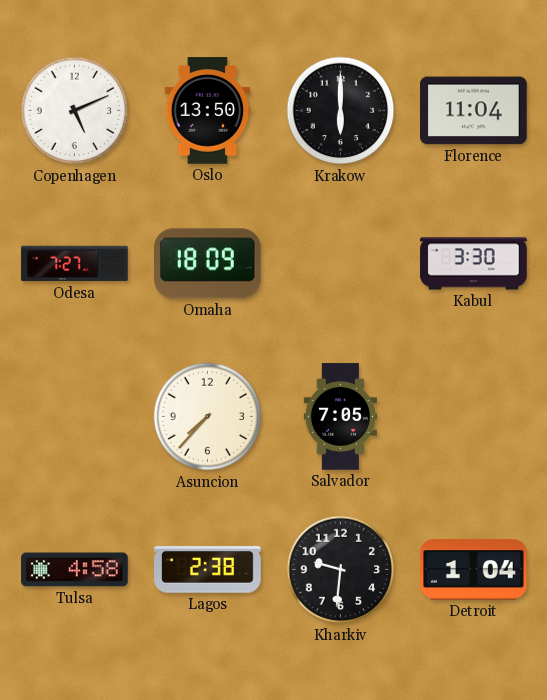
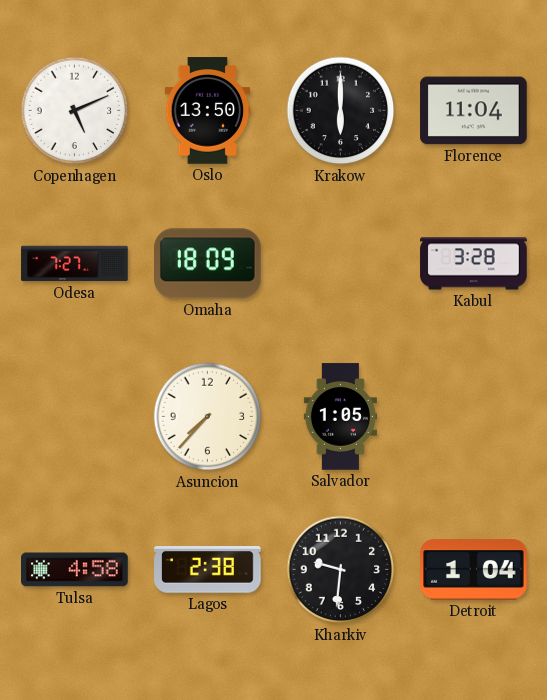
Kabul: 3:30 -> 3:28 (474, 264)
Salvador: 7:05 -> 1:05 (340, 417)
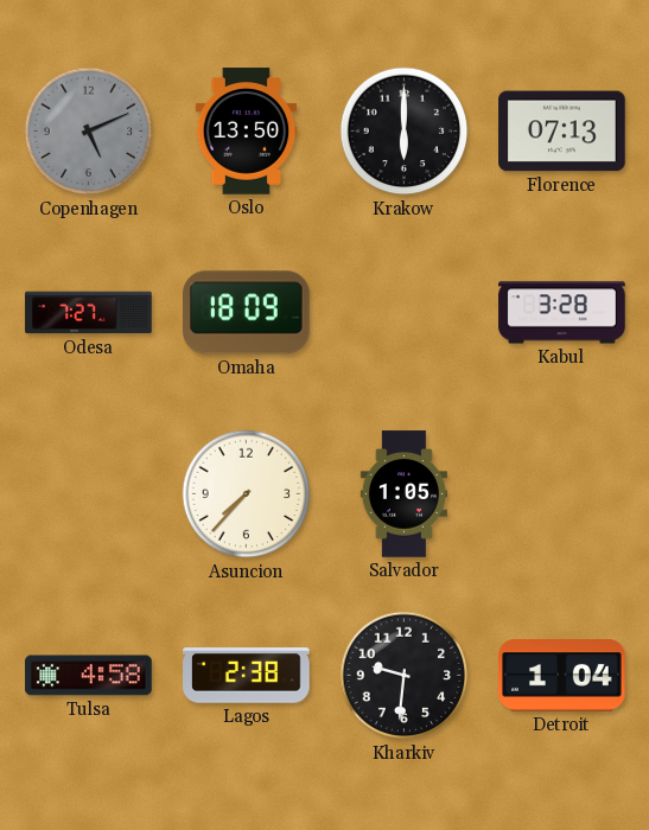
Copenhagen dial: white -> grey (89, 132)
Florence: 11:04 -> 07:13 (562, 132)
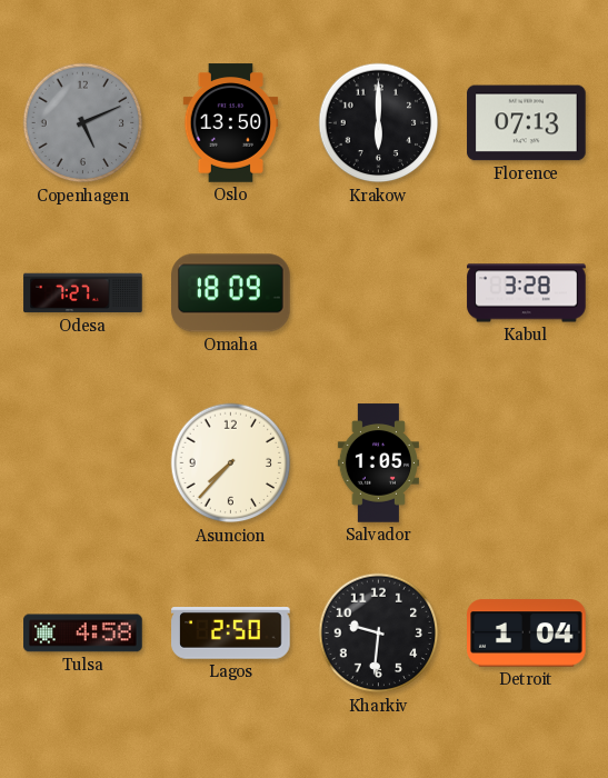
Lagos: 2:38 -> 2:50 (231, 634)
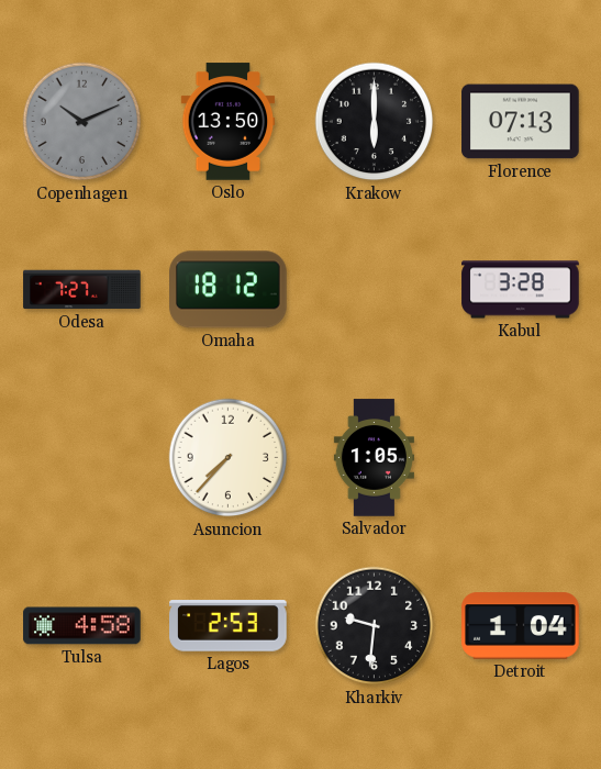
Copenhagen: 5:11 -> 10:11 (82, 122)
Omaha: 18:09 -> 18:12 (229, 290)
Lagos: 2:50 -> 2:53 (229, 626)
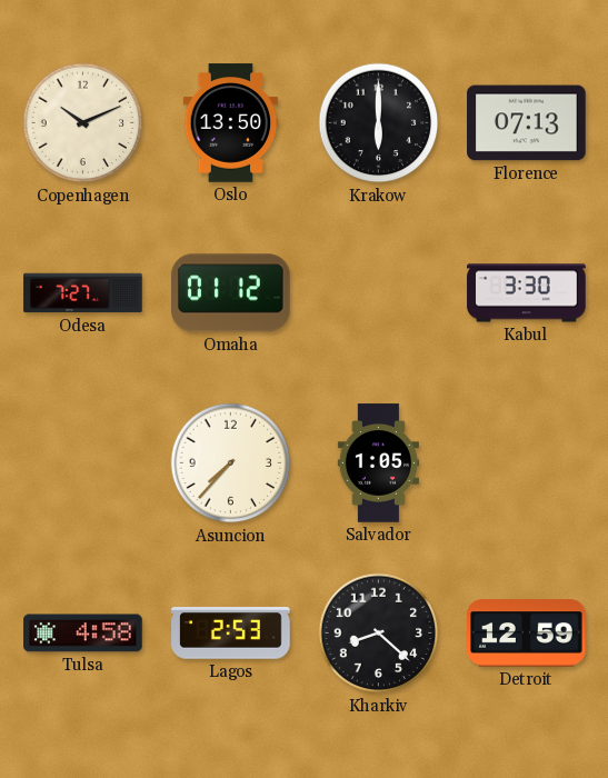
Copenhagen dial: grey -> cream (83, 123)
Omaha: 18:12 -> 01:12 (231, 293)
Kabul: 3:28 -> 3:30 (527, 293)
Kharkiv: 9:31 -> 8:22 (379, 634)
Detroit: 1:04 -> 12:59 (527, 634)
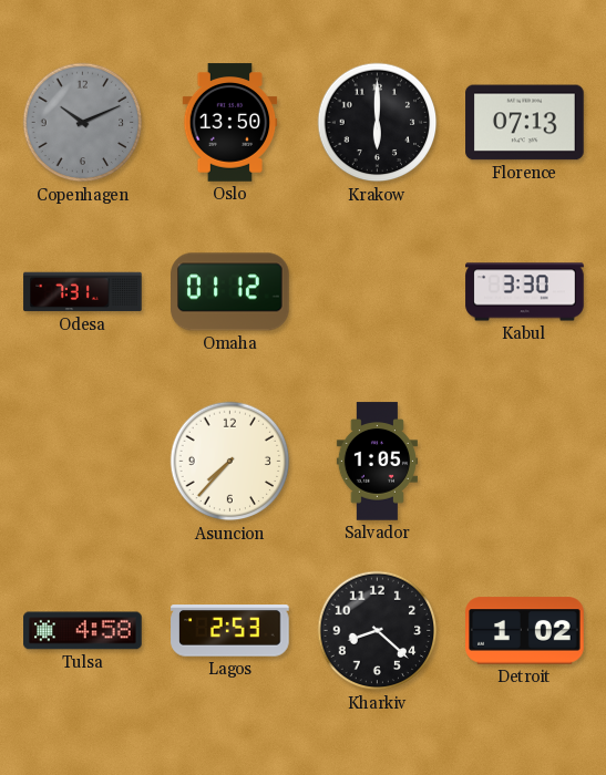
Copenhagen dial: cream -> grey (83, 123)
Odesa: 7:27 -> 7:31 (83, 292)
Detroit: 12:59 -> 1:02 (525, 631)
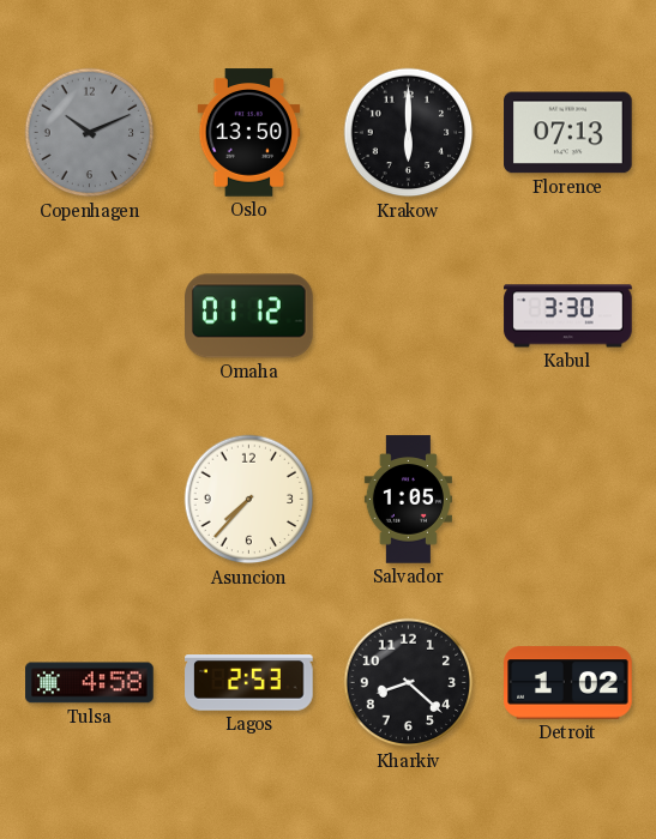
Odesa: 7:31 -> none (83, 292)
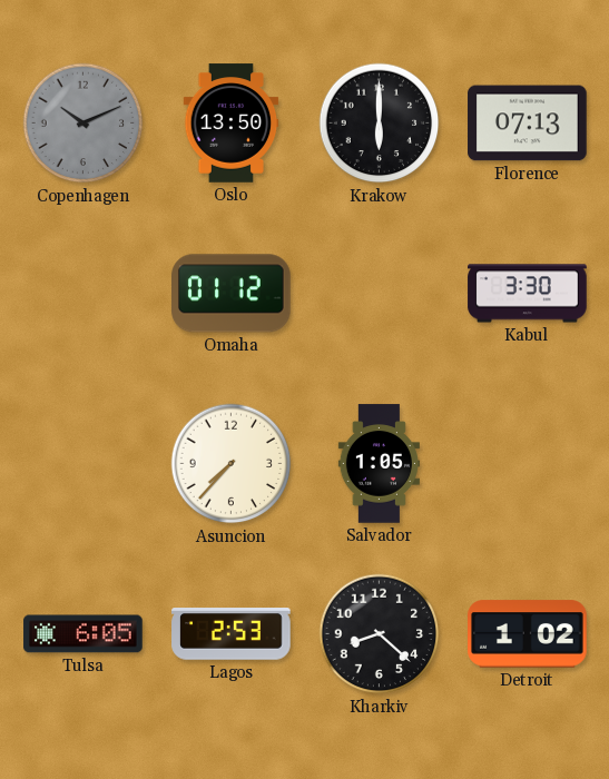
Tulsa: 4:58 -> 6:05 (84, 634)
